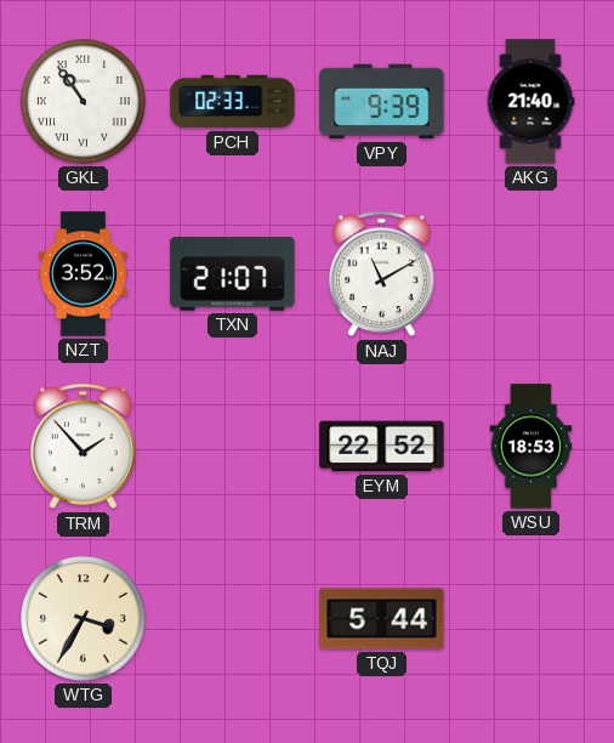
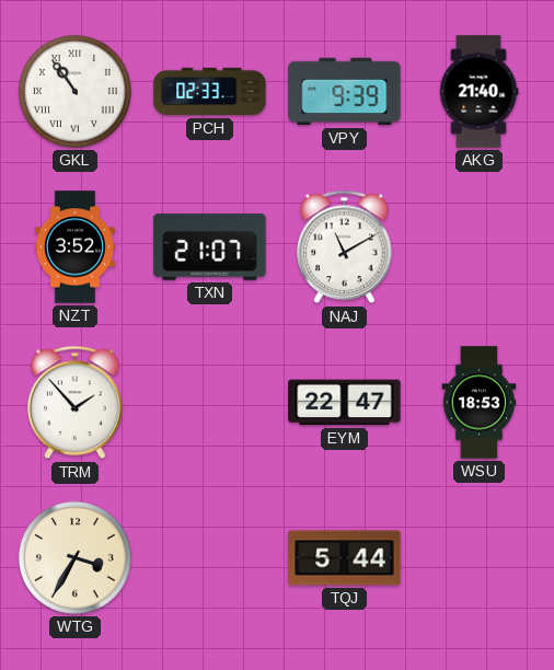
EYM: 22:52 -> 22:47 (345, 403)
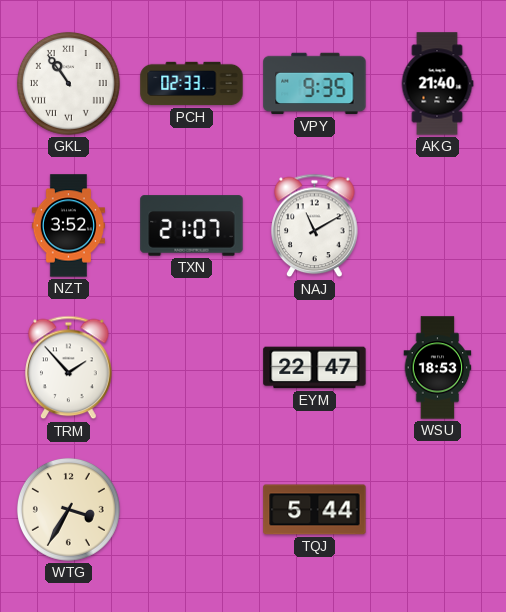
VPY: 9:39 -> 9:35 (315, 84)
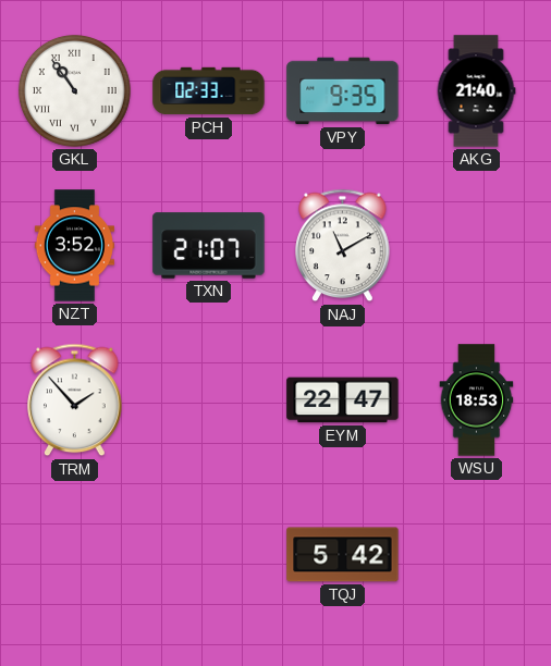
WTG: 3:35 -> none (68, 509)
TQJ: 5:44 -> 5:42 (343, 555)
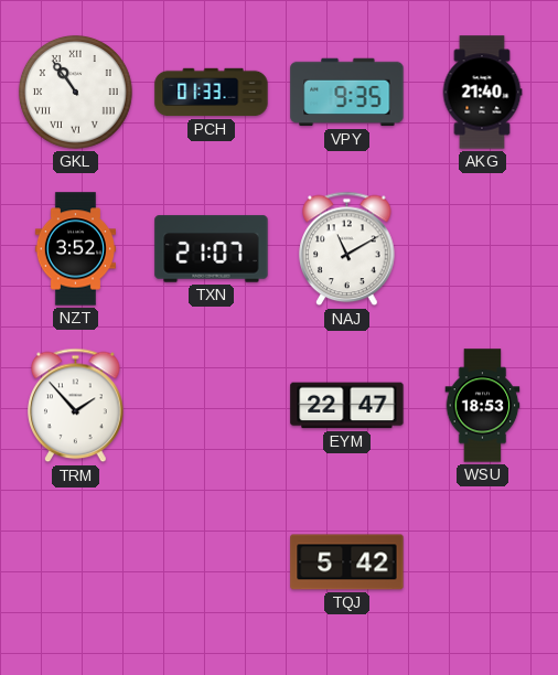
PCH: 02:33 -> 01:33 (212, 93)
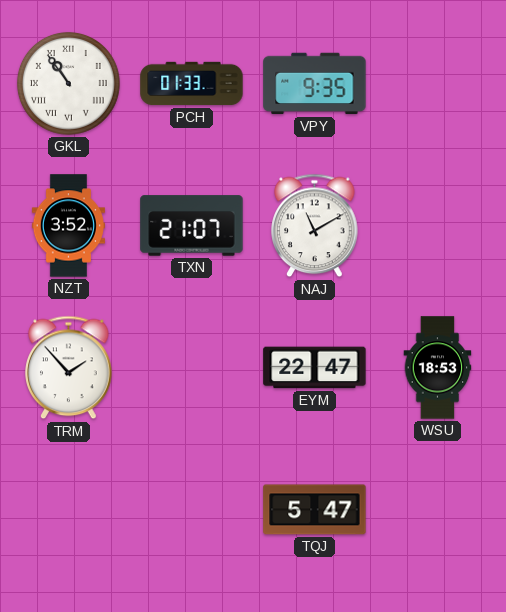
AKG: 21:40 -> none (482, 93)
TQJ: 5:42 -> 5:47 (315, 510)
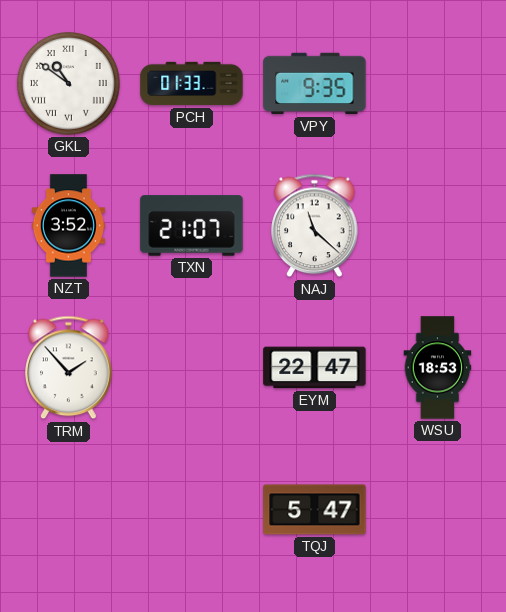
GKL: 10:54 -> 10:51 (68, 83)
NAJ: 11:10 -> 11:22 (315, 226)
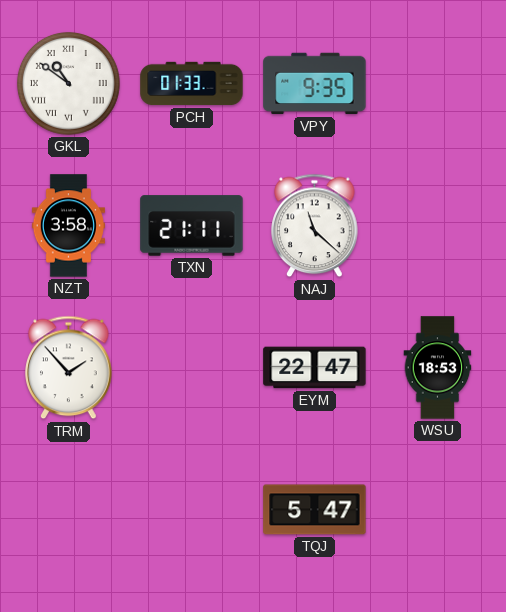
NZT: 3:52 -> 3:58 (68, 226)
TXN: 21:07 -> 21:11 (192, 226)
